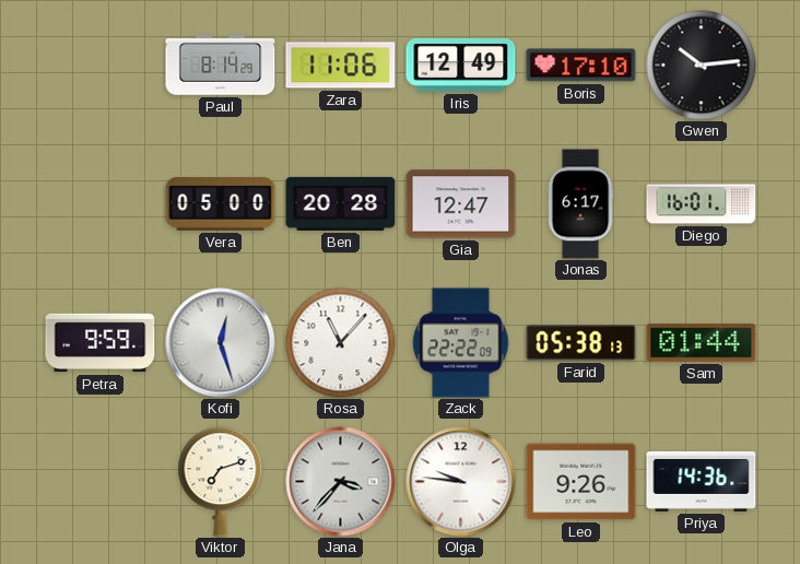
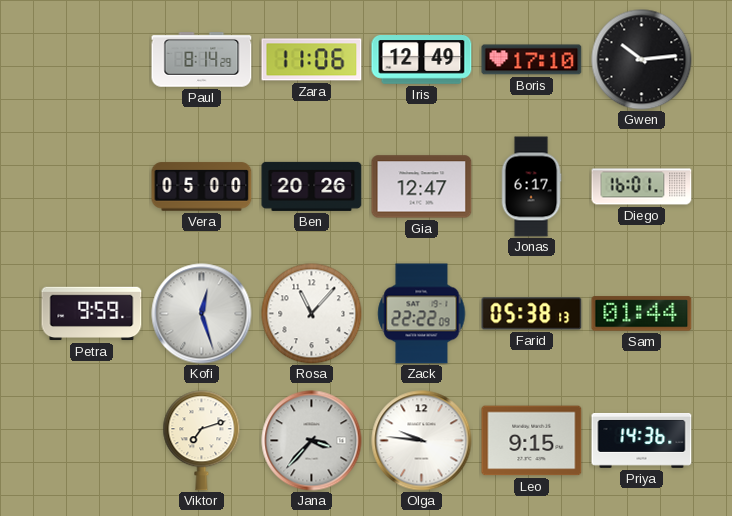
Ben: 20:28 -> 20:26 (312, 186)
Leo: 9:26 -> 9:15 (532, 441)
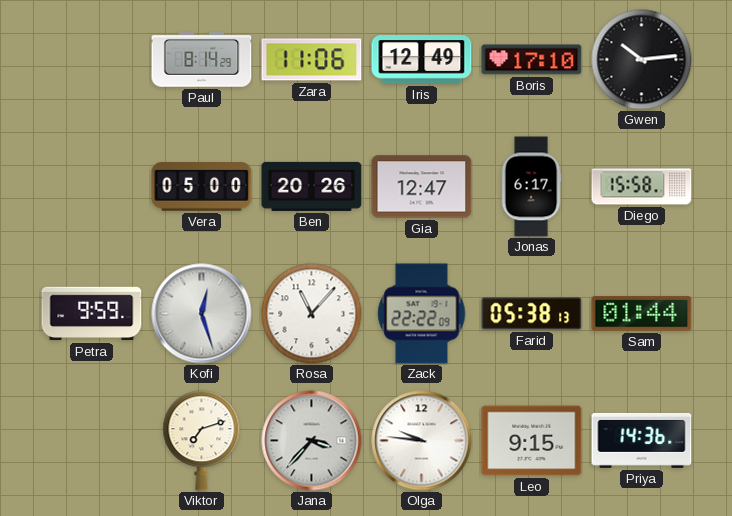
Diego: 16:01 -> 15:58 (642, 187)
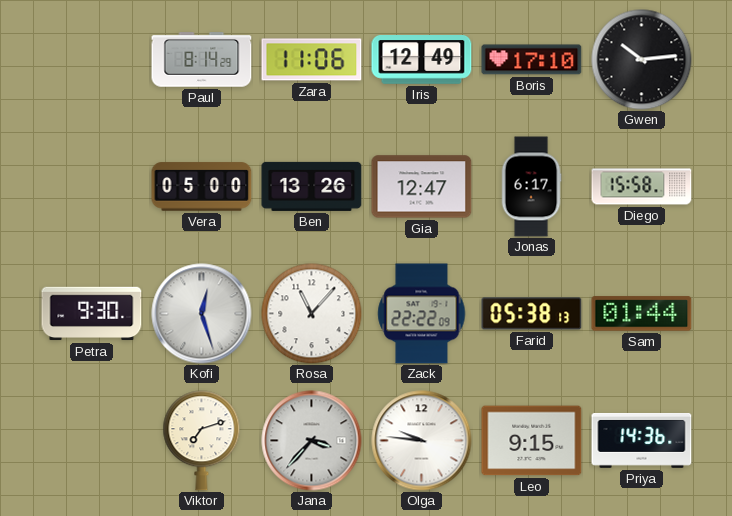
Ben: 20:26 -> 13:26 (312, 186)
Petra: 9:59 -> 9:30 (92, 314)
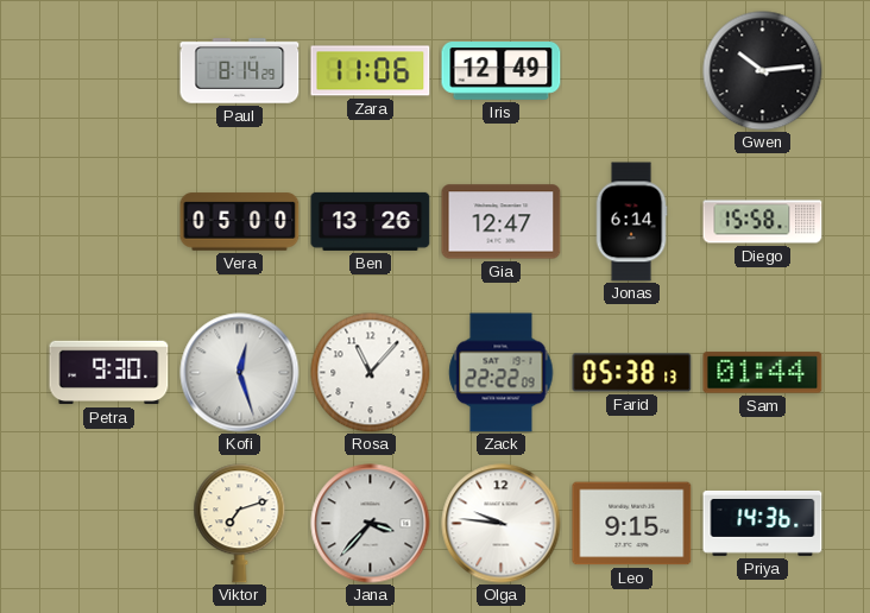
Boris: 17:10 -> none (532, 60)
Jonas: 6:17 -> 6:14 (631, 222)
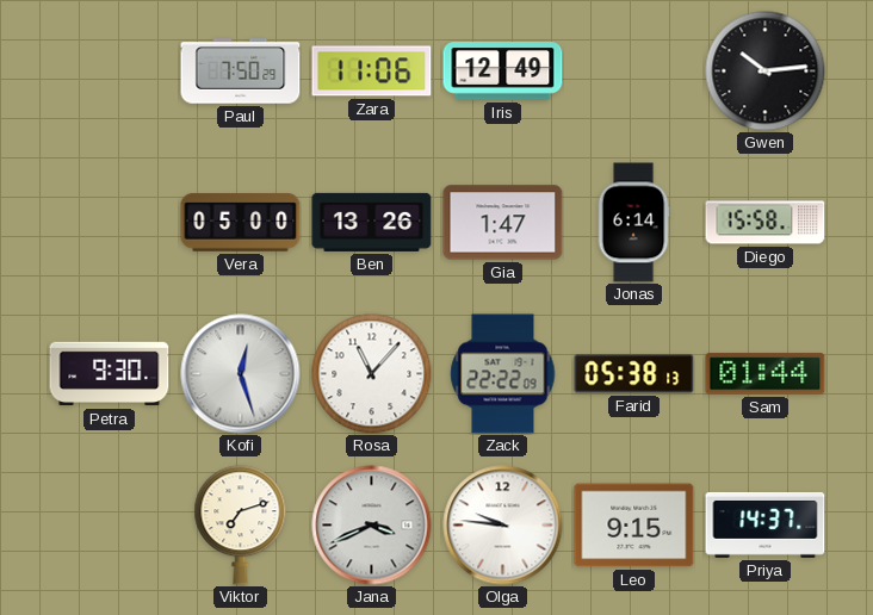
Paul: 8:14 -> 7:50 (241, 72)
Gia: 12:47 -> 1:47 (503, 223)
Jana: 3:37 -> 3:41 (372, 526)
Priya: 14:36 -> 14:37 (766, 526)
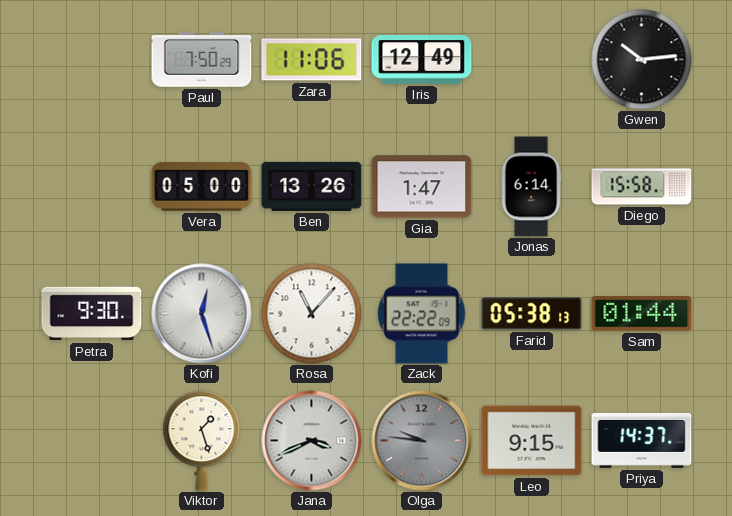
Viktor: 7:12 -> 1:27 (202, 441)
Olga dial: white -> grey (422, 441)
